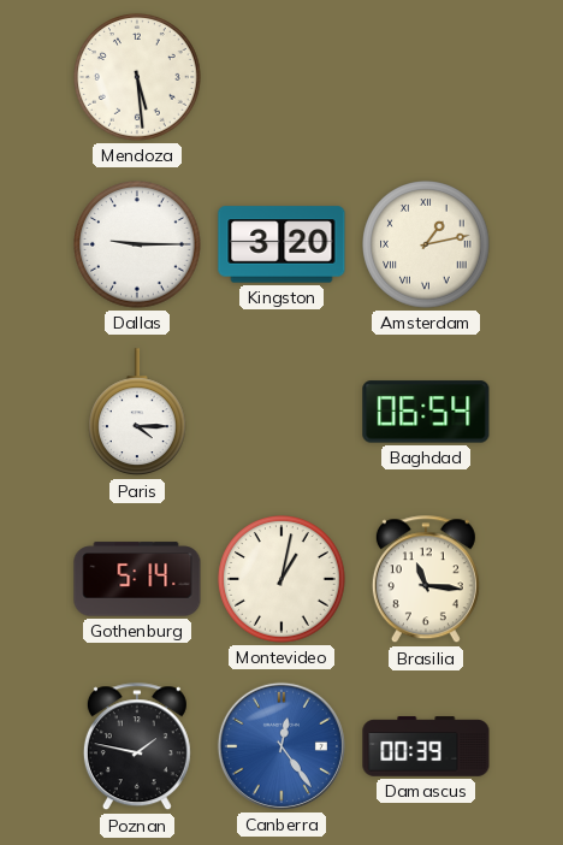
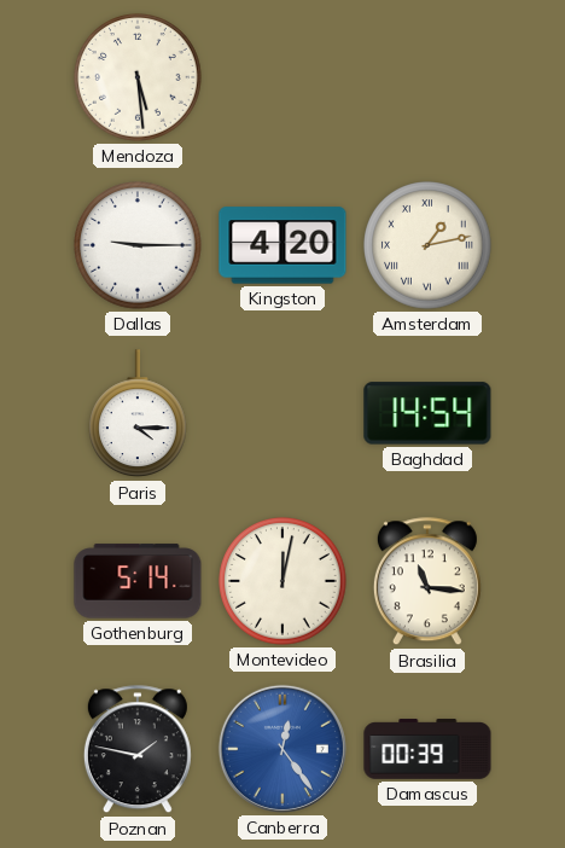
Kingston: 3:20 -> 4:20 (282, 245)
Baghdad: 06:54 -> 14:54 (427, 413)
Montevideo: 1:02 -> 12:02 (282, 581)
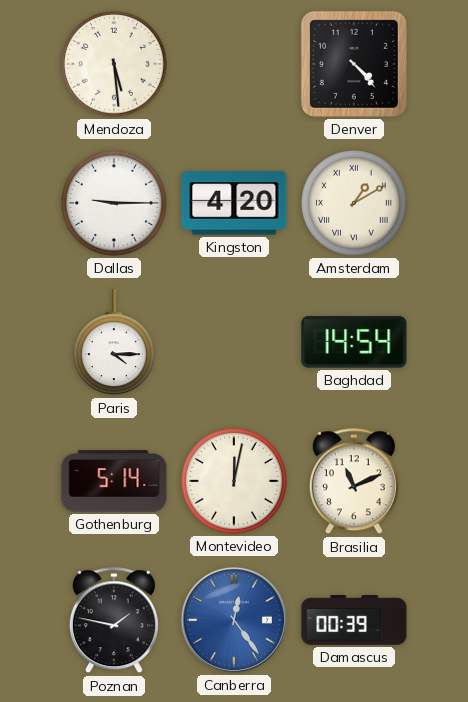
Denver: none -> 4:23 (354, 64)
Amsterdam: 1:13 -> 1:10 (354, 203)
Brasilia: 11:16 -> 11:11 (354, 482)
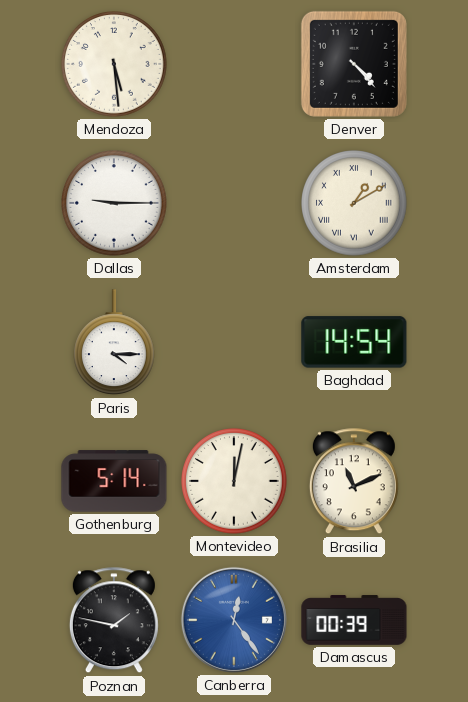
Kingston: 4:20 -> none (234, 203)
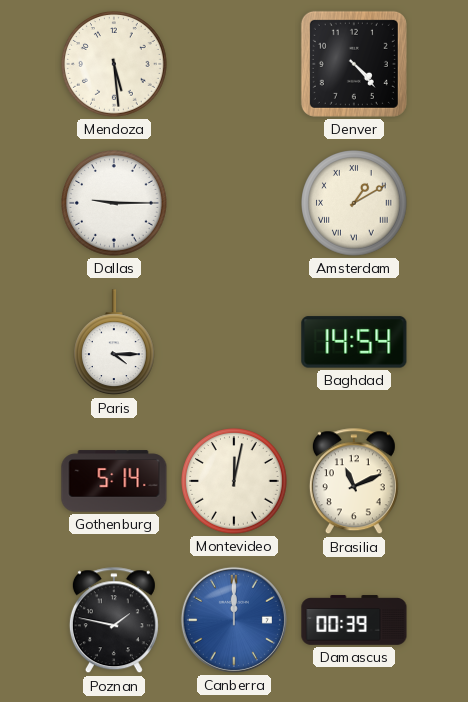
Canberra: 12:24 -> 12:00 (234, 620)
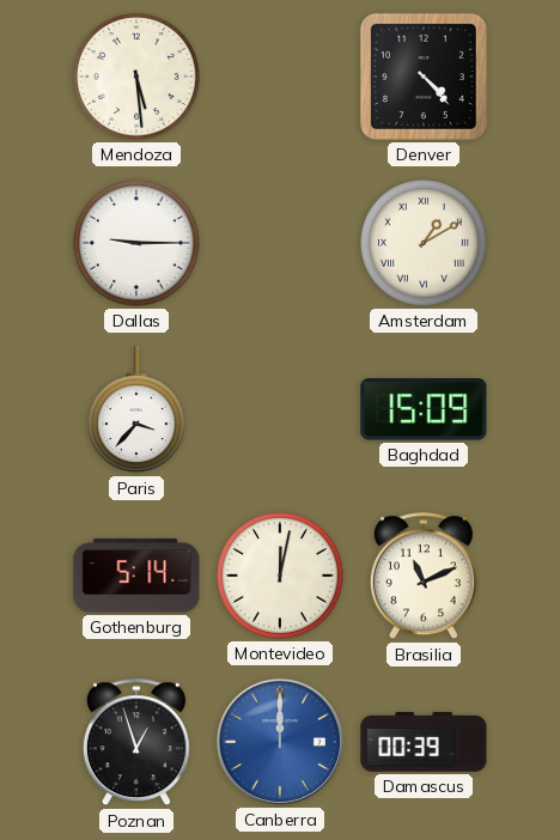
Paris: 4:15 -> 3:37 (138, 410)
Baghdad: 14:54 -> 15:09 (424, 409)
Poznan: 1:47 -> 12:57 (136, 743)
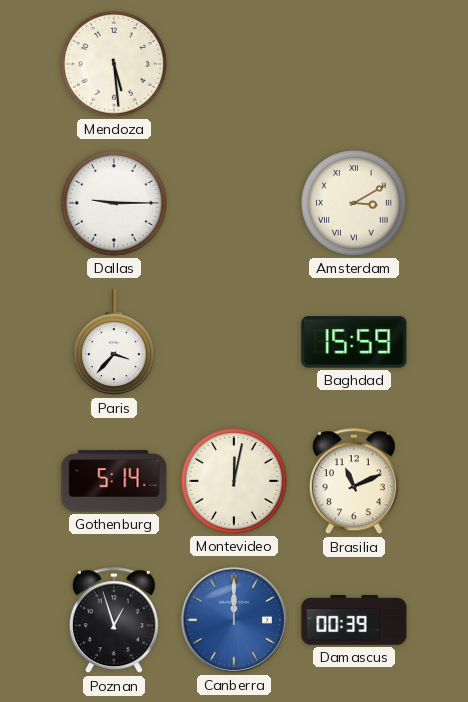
Denver: 4:23 -> none (424, 77)
Amsterdam: 1:10 -> 3:10 (354, 203)
Baghdad: 15:09 -> 15:59 (354, 342)
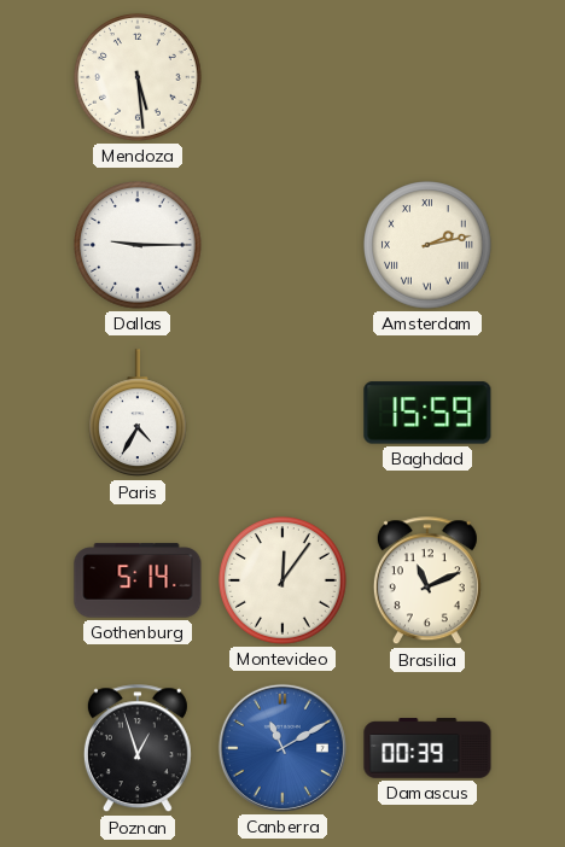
Amsterdam: 3:10 -> 2:13 (427, 245)
Paris: 3:37 -> 4:35 (139, 414)
Montevideo: 12:02 -> 12:06 (282, 580)
Canberra: 12:00 -> 11:10 (282, 748)
